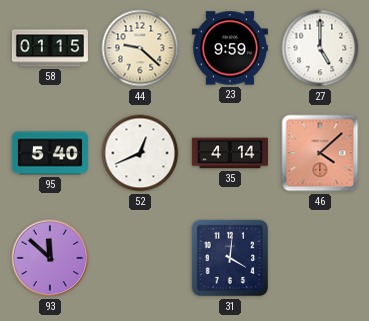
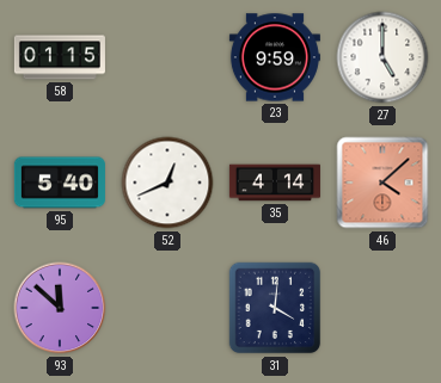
44: 9:22 -> none (140, 48)
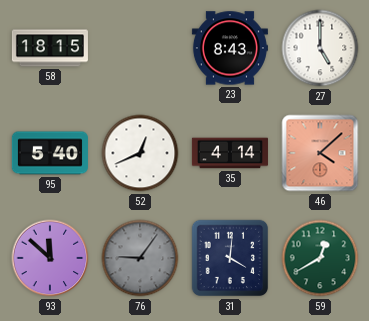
58: 01:15 -> 18:15 (50, 48)
23: 9:59 -> 8:43 (230, 48)
76: none -> 9:06 (140, 258)
59: none -> 12:40 (320, 258)
